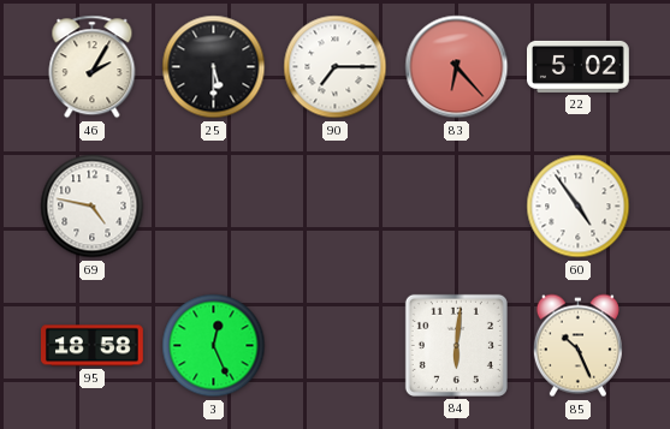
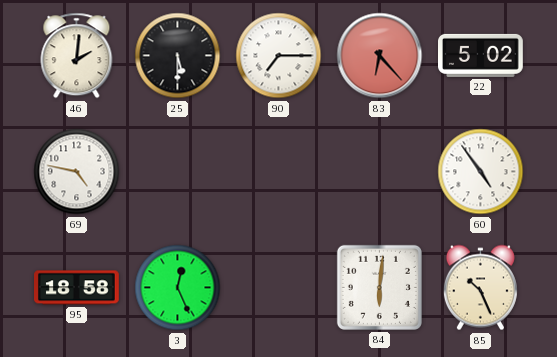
46: 2:05 -> 2:01 (77, 56)
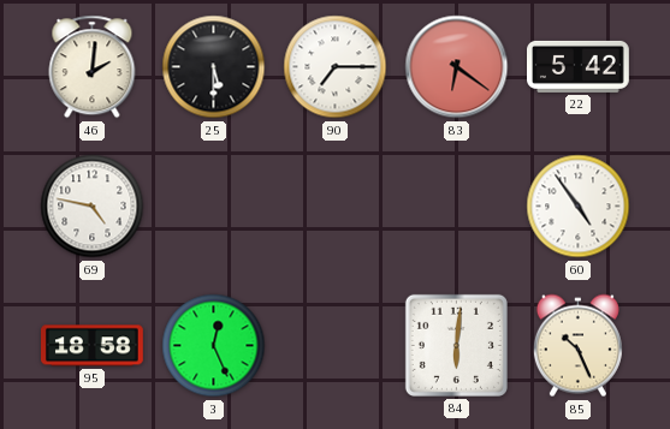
83: 6:23 -> 6:21 (457, 67)
22: 5:02 -> 5:42 (579, 66)
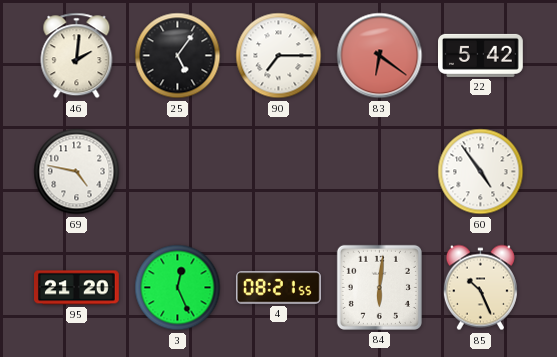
25: 5:30 -> 5:06 (178, 56)
95: 18:58 -> 21:20 (77, 288)
4: none -> 08:21 (278, 288)
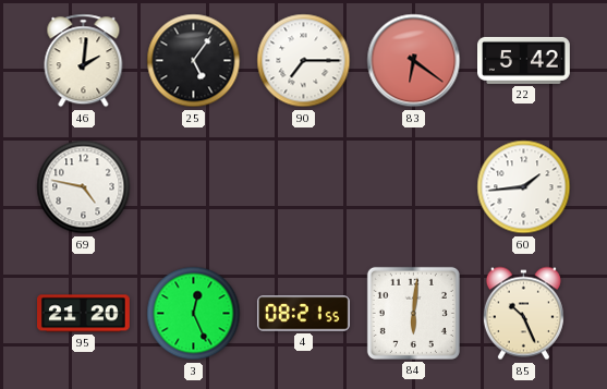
60: 4:54 -> 1:44 (524, 187)
